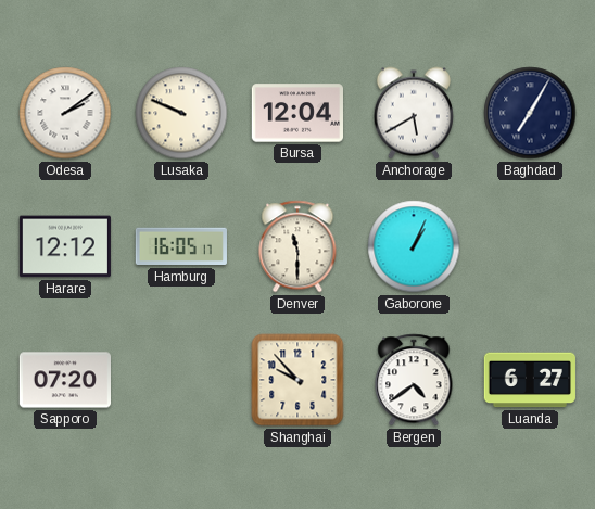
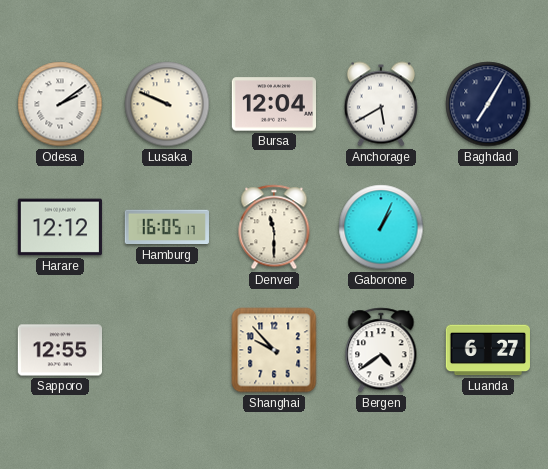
Sapporo: 07:20 -> 12:55 (59, 350)
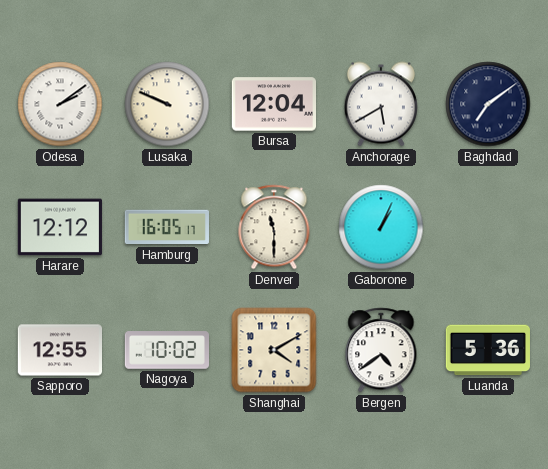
Baghdad: 7:05 -> 7:09 (488, 104)
Nagoya: none -> 10:02 (166, 350)
Shanghai: 9:53 -> 4:10 (274, 350)
Luanda: 6:27 -> 5:36 (487, 350)
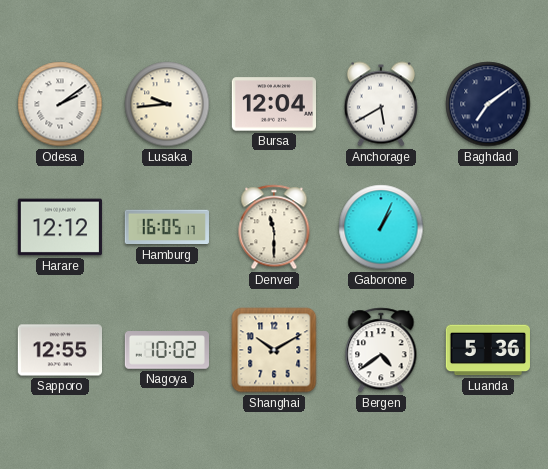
Lusaka: 9:49 -> 9:44 (167, 104)
Shanghai: 4:10 -> 10:10 (274, 350)
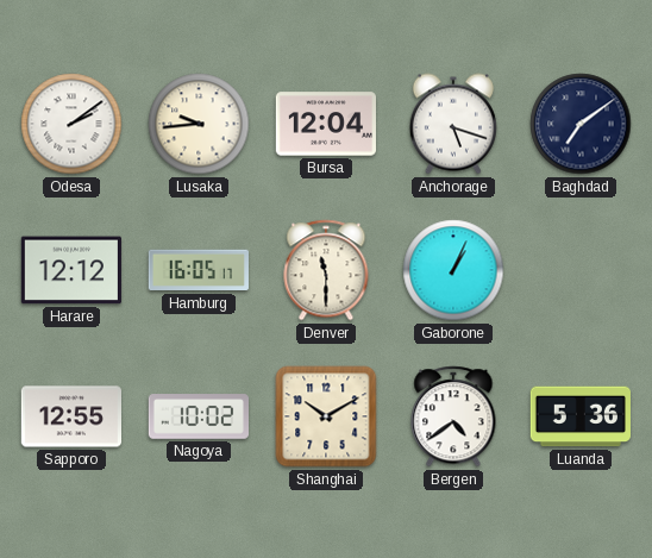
Anchorage: 5:40 -> 5:18 (453, 124)
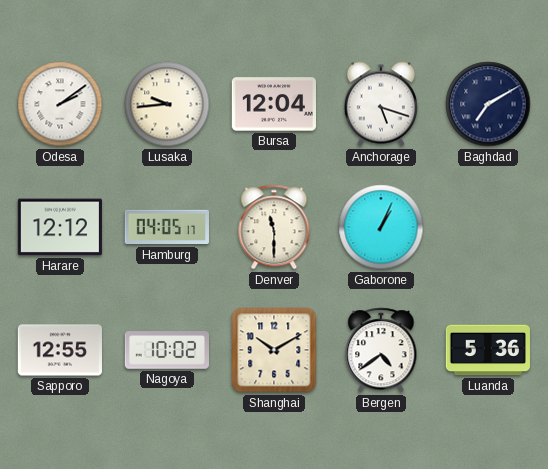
Baghdad: 7:09 -> 7:10 (488, 104)
Hamburg: 16:05 -> 04:05 (167, 227)
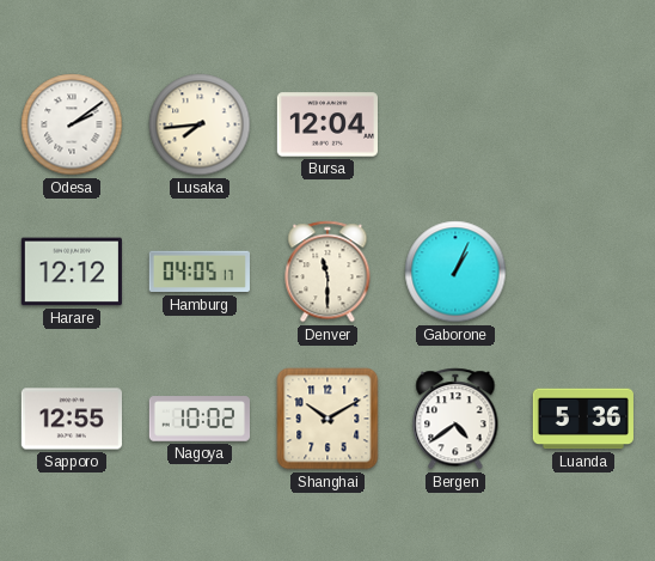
Lusaka: 9:44 -> 7:44 (200, 124)
Anchorage: 5:18 -> none (381, 104)
Baghdad: 7:10 -> none (488, 104)
